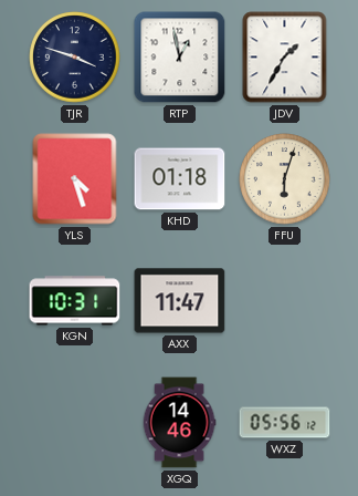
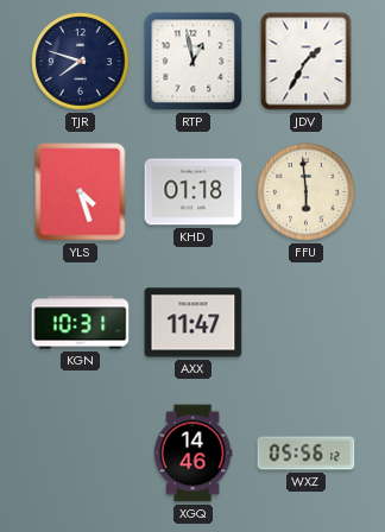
TJR: 3:48 -> 7:48 (81, 62)
FFU: 6:03 -> 5:59 (307, 192)
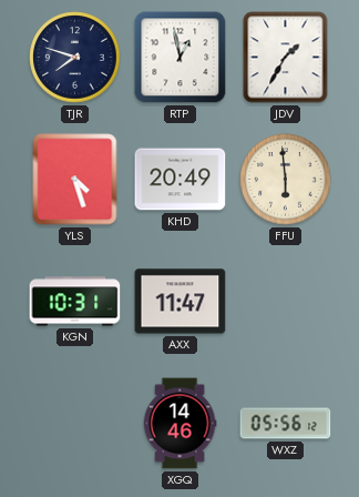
KHD: 01:18 -> 20:49 (181, 180)
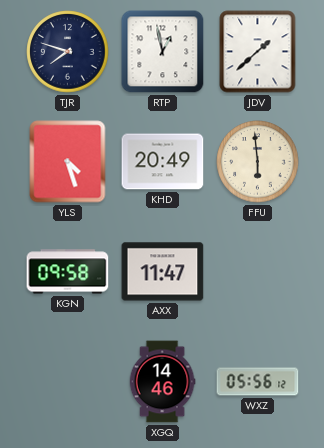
JDV: 1:35 -> 1:38 (258, 52)
KGN: 10:31 -> 09:58 (68, 272)
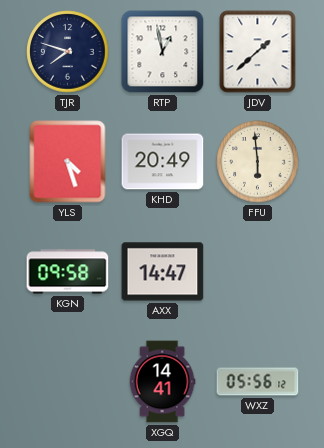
AXX: 11:47 -> 14:47 (163, 272)
XGQ: 14:46 -> 14:41 (162, 382)
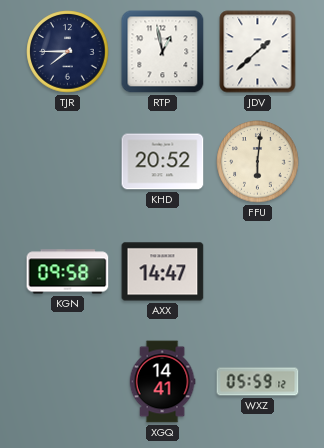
TJR: 7:48 -> 7:45 (68, 52)
YLS: 4:27 -> none (68, 162)
KHD: 20:49 -> 20:52 (163, 162)
FFU: 5:59 -> 6:01 (258, 162)
WXZ: 05:56 -> 05:59 (258, 382)
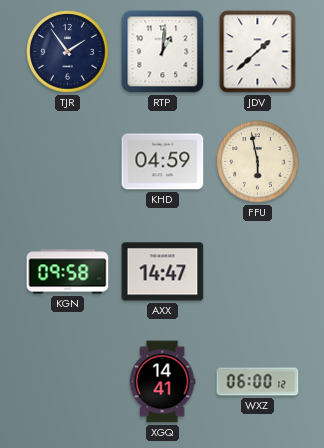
TJR: 7:45 -> 1:54 (68, 52)
RTP: 12:58 -> 1:01 (163, 52)
KHD: 20:52 -> 04:59 (163, 162)
FFU: 6:01 -> 5:58 (258, 162)
WXZ: 05:59 -> 06:00 (258, 382)
